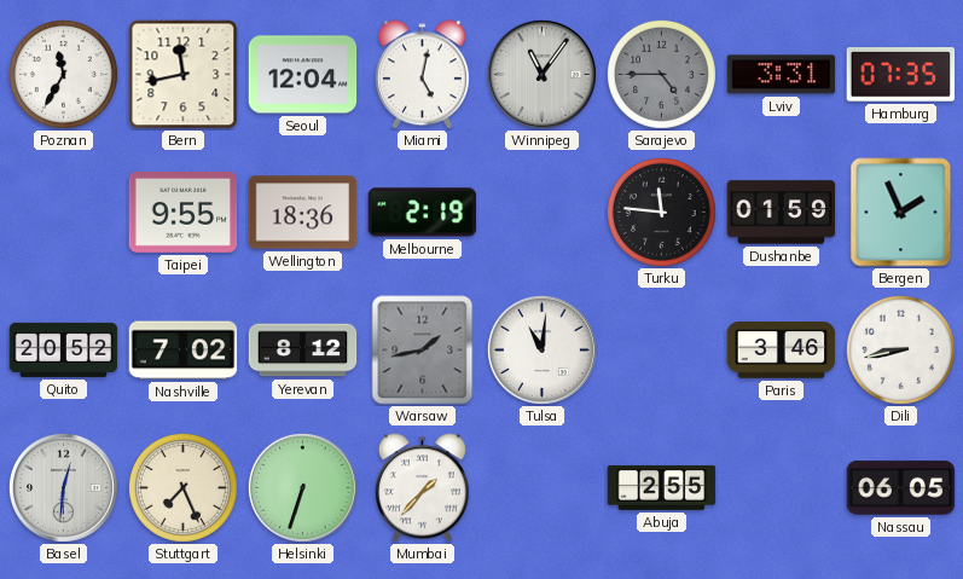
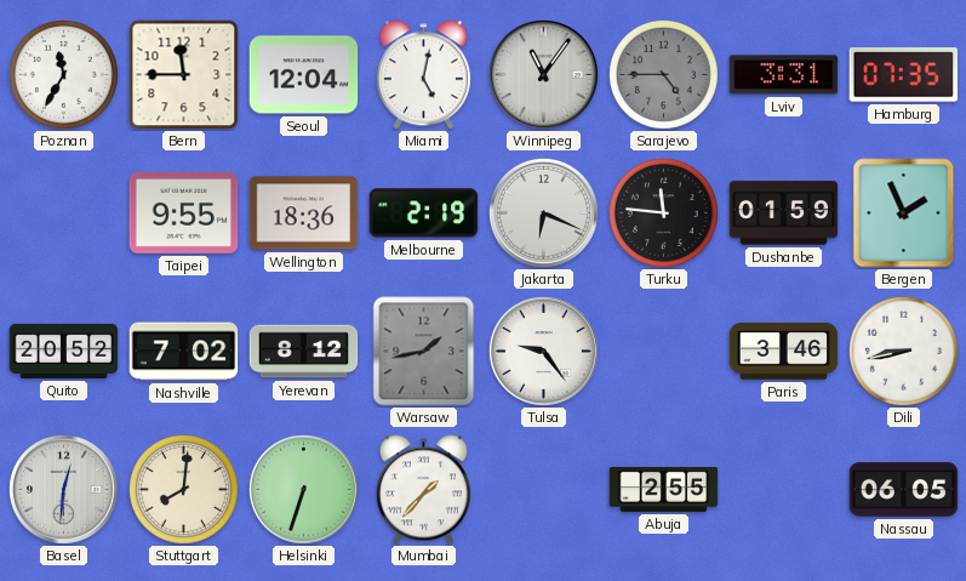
Bern: 11:43 -> 11:45 (184, 75)
Jakarta: none -> 6:19 (543, 212)
Tulsa: 11:01 -> 9:24 (543, 351)
Stuttgart: 7:26 -> 8:01 (183, 489)
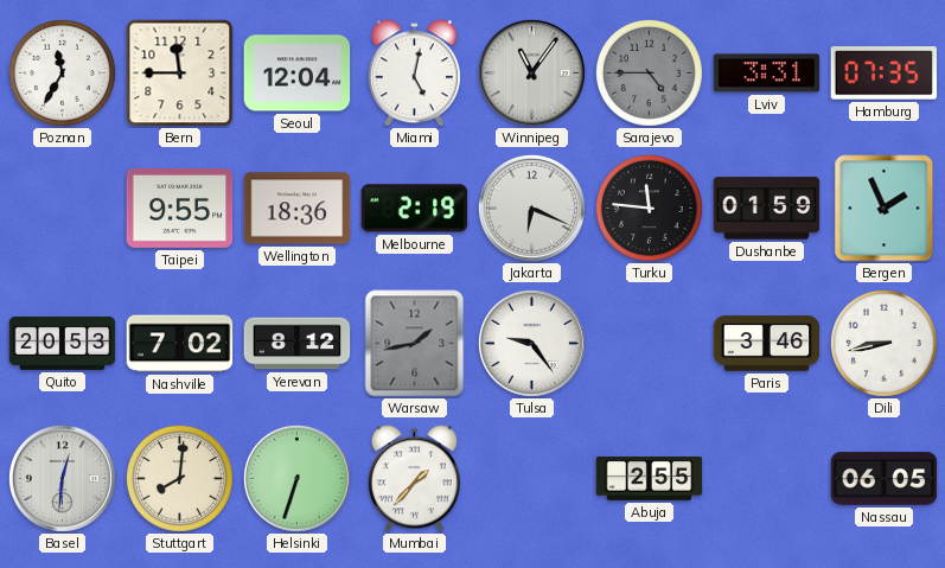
Quito: 20:52 -> 20:53 (63, 343)
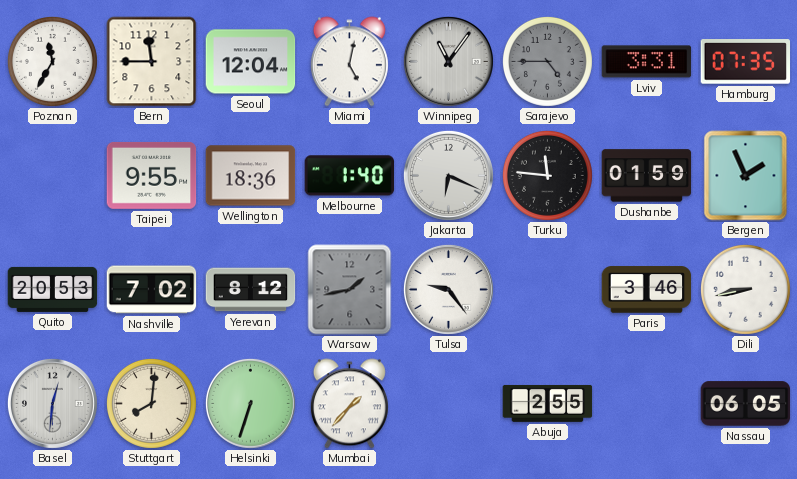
Melbourne: 2:19 -> 1:40 (350, 176)
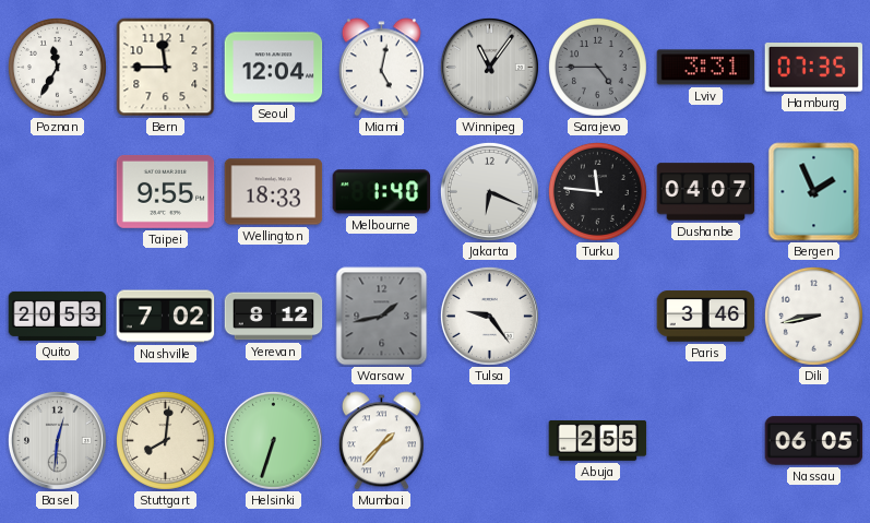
Wellington: 18:36 -> 18:33 (274, 192)
Dushanbe: 01:59 -> 04:07 (706, 192)
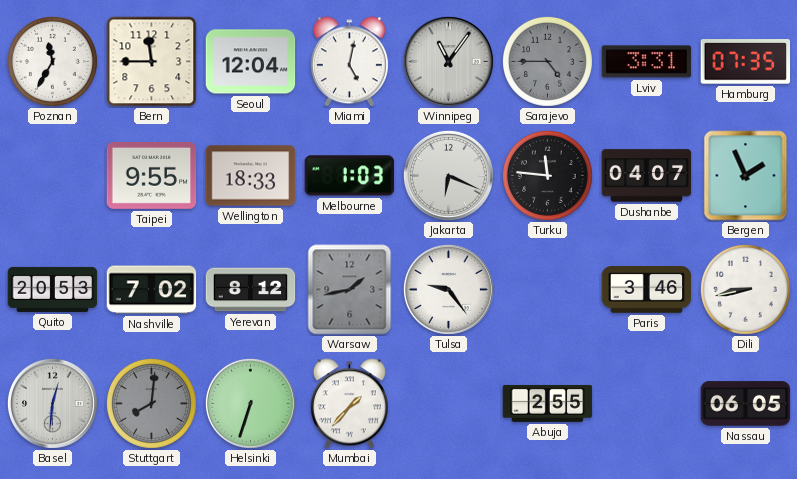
Melbourne: 1:40 -> 1:03 (350, 176)
Stuttgart dial: cream -> grey (151, 403)
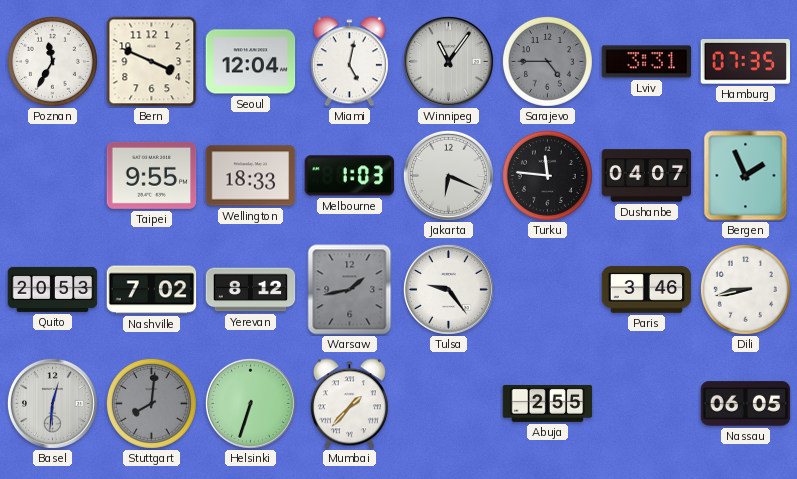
Bern: 11:45 -> 3:49 (152, 62)
